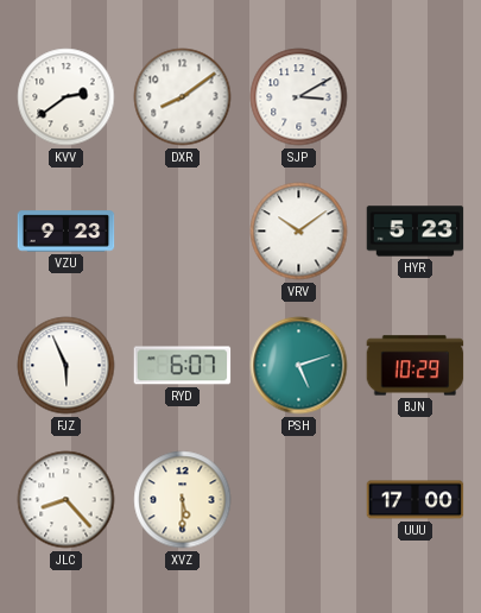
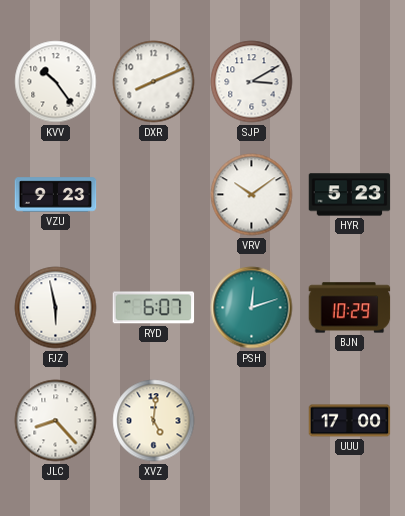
KVV: 2:39 -> 10:24 (56, 82)
DXR: 8:09 -> 8:11 (154, 82)
FJZ: 5:56 -> 5:58 (56, 308)
PSH: 5:12 -> 12:12 (252, 308)
XVZ: 5:30 -> 5:01 (154, 421)
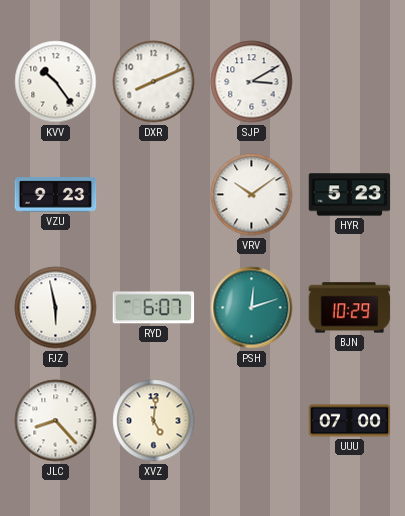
UUU: 17:00 -> 07:00 (350, 421)
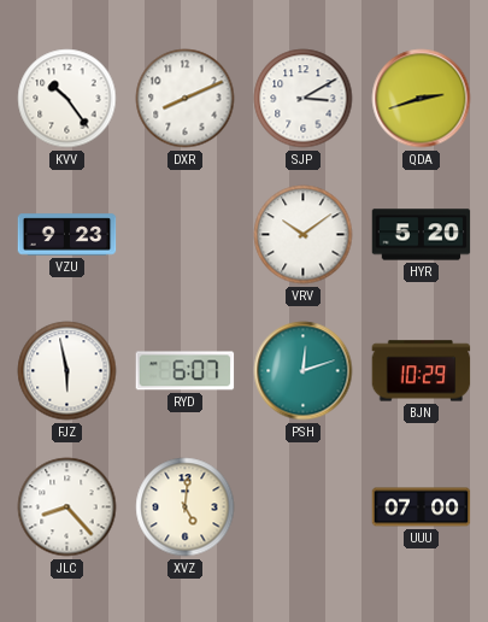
QDA: none -> 2:42 (422, 99)
HYR: 5:23 -> 5:20 (422, 235)
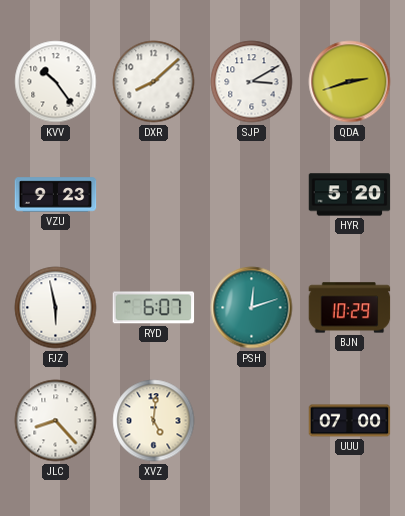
DXR: 8:11 -> 8:08 (154, 82)
VRV: 10:09 -> none (304, 235)
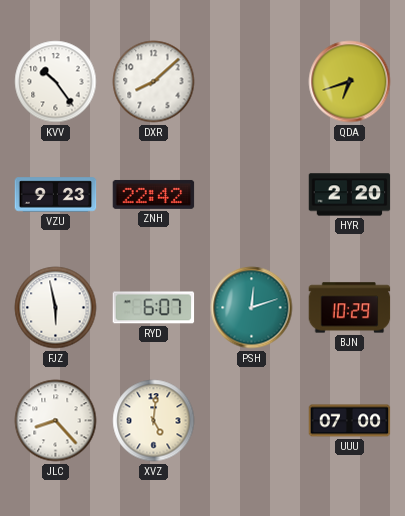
SJP: 3:10 -> none (252, 82)
QDA: 2:42 -> 6:42 (350, 82)
ZNH: none -> 22:42 (154, 194)
HYR: 5:20 -> 2:20 (350, 195)
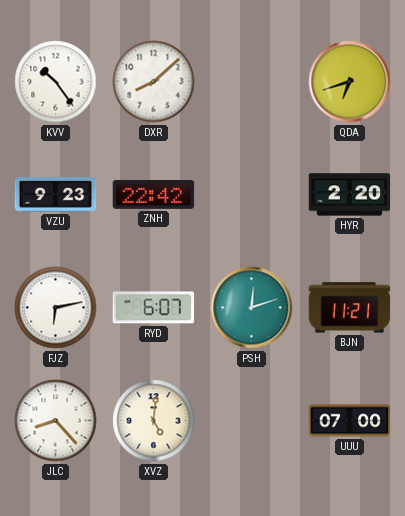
FJZ: 5:58 -> 6:13 (56, 308)
BJN: 10:29 -> 11:21 (350, 308)
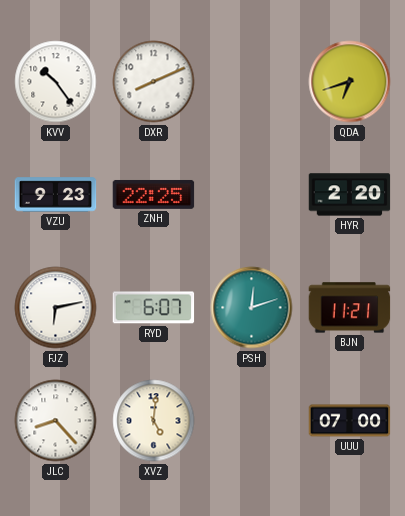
DXR: 8:08 -> 8:11 (154, 82)
ZNH: 22:42 -> 22:25 (154, 194)
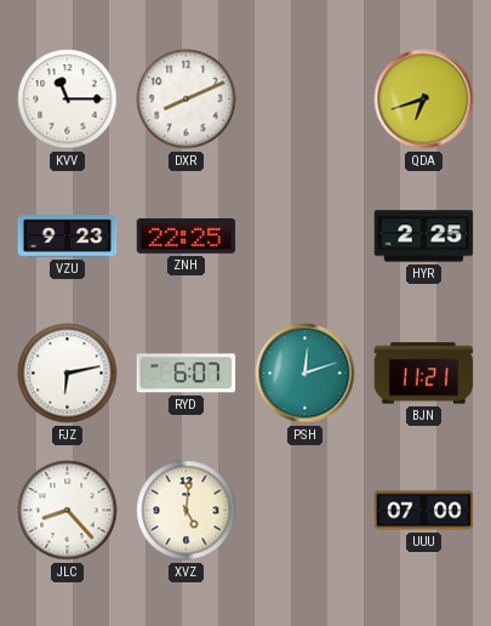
KVV: 10:24 -> 11:15 (68, 99)
HYR: 2:20 -> 2:25 (424, 237)
